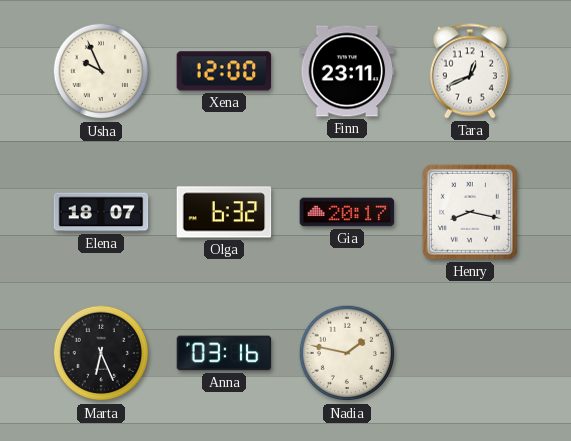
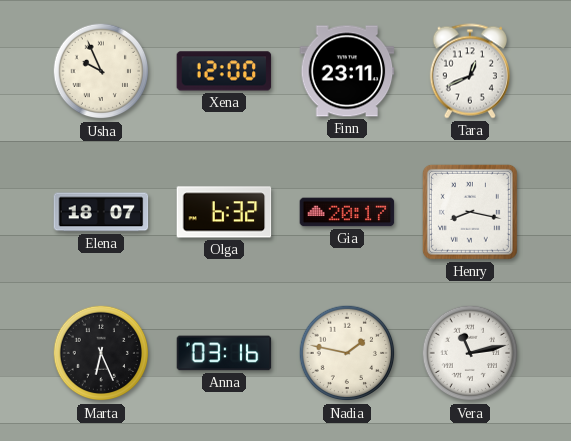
Vera: none -> 11:13 (470, 353)
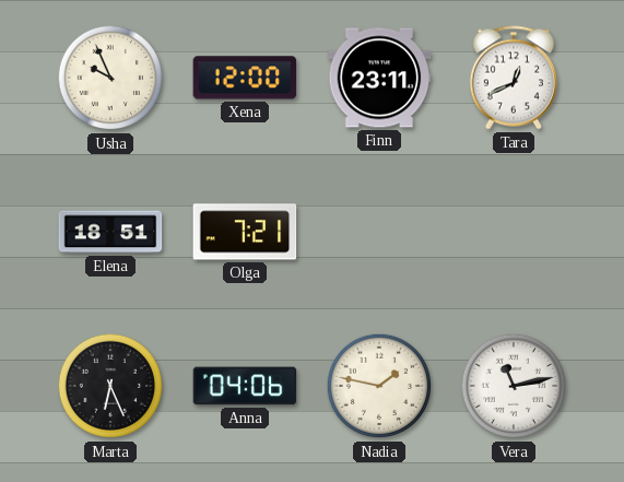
Elena: 18:07 -> 18:51 (110, 232)
Olga: 6:32 -> 7:21 (245, 232)
Gia: 20:17 -> none (347, 212)
Henry: 8:17 -> none (470, 212)
Anna: 03:16 -> 04:06 (245, 386)
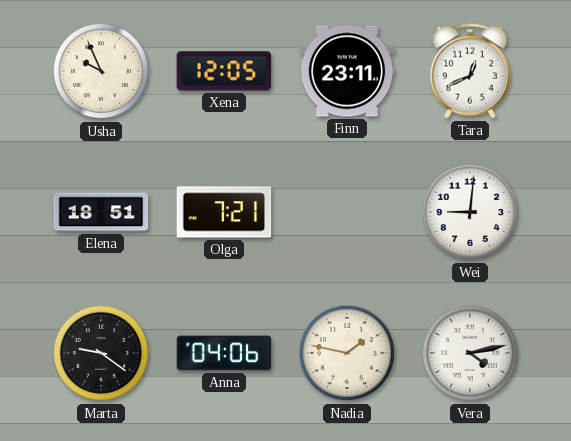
Xena: 12:00 -> 12:05 (224, 71)
Wei: none -> 9:01 (470, 212)
Marta: 6:26 -> 9:21 (101, 353)
Vera: 11:13 -> 4:13 (470, 353)
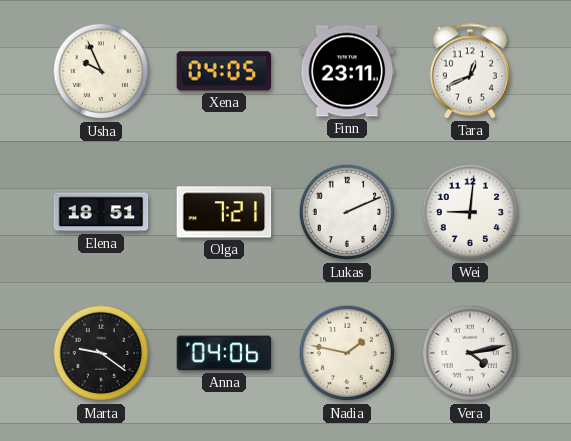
Xena: 12:05 -> 04:05 (224, 71)
Lukas: none -> 2:11 (347, 212)
